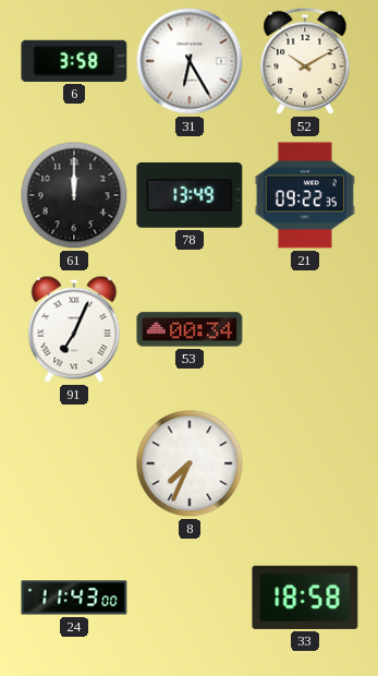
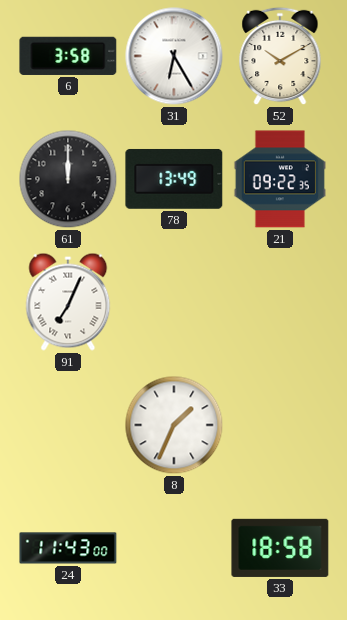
53: 00:34 -> none (190, 329)
8: 7:34 -> 1:34 (174, 425)
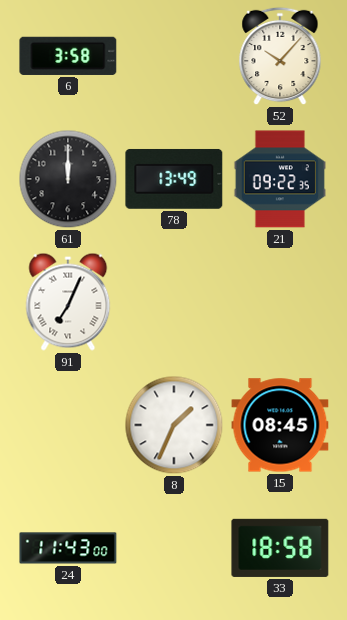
31: 6:25 -> none (174, 56)
52: 10:10 -> 10:07 (280, 56)
15: none -> 08:45 (280, 425)
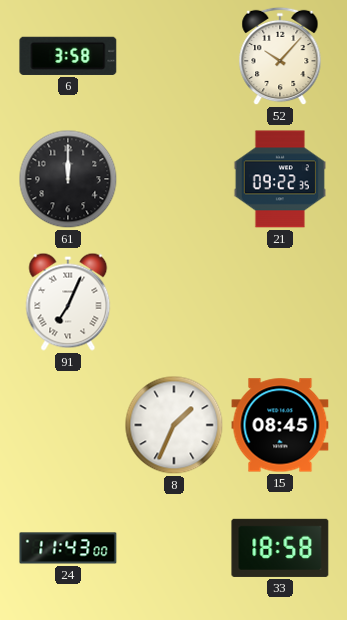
78: 13:49 -> none (174, 179)
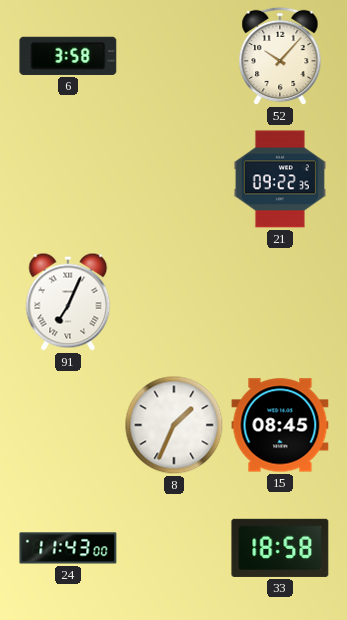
61: 12:00 -> none (68, 179)
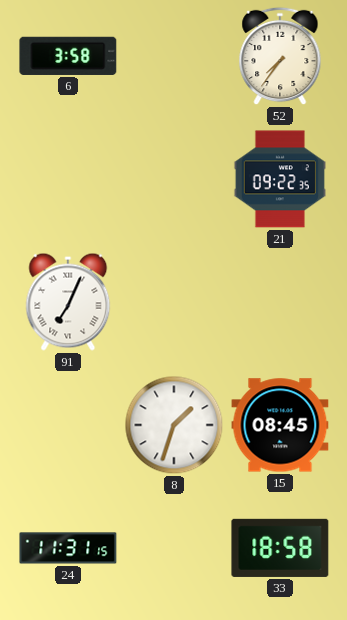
52: 10:07 -> 7:36 (280, 56)
8: 1:34 -> 1:33 (174, 425)
24: 11:43 -> 11:31 (68, 548)
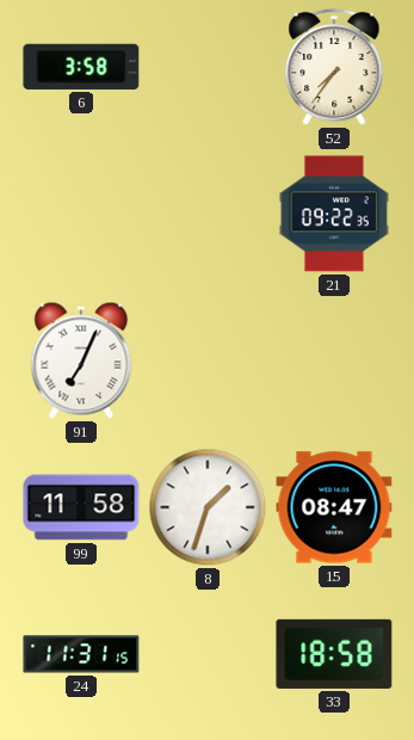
99: none -> 11:58 (81, 507)
15: 08:45 -> 08:47 (334, 507)
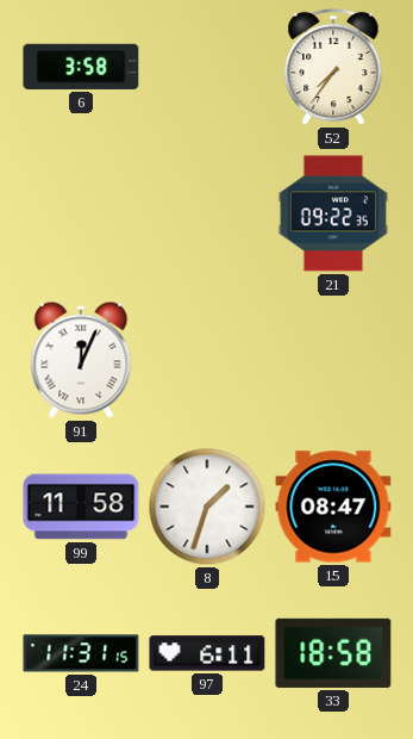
91: 7:04 -> 12:04 (81, 360)
97: none -> 6:11 (207, 653)
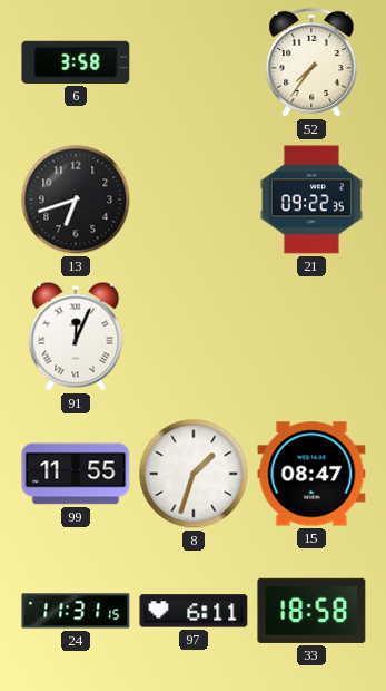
13: none -> 6:42 (76, 199)
99: 11:58 -> 11:55 (76, 474)
